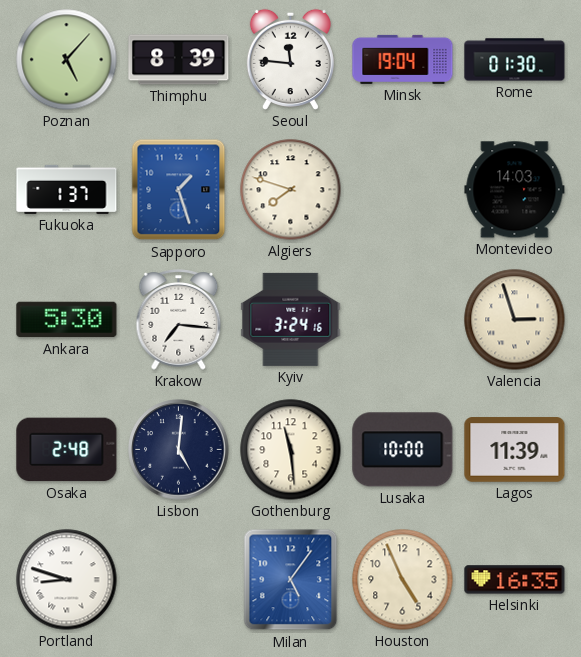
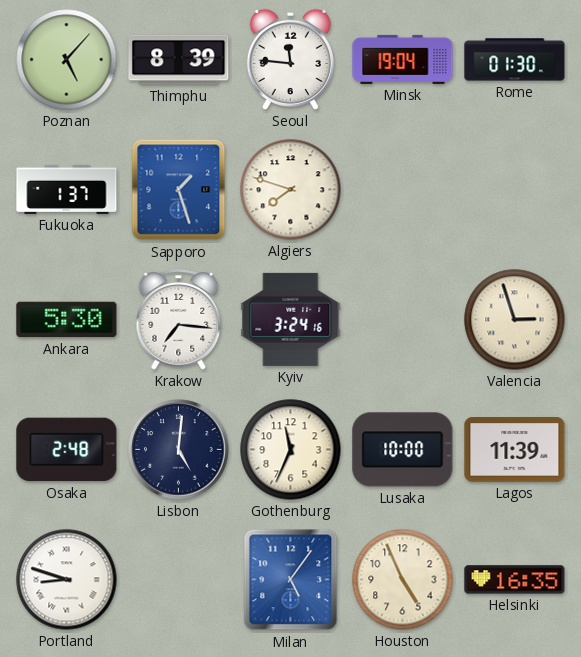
Montevideo: 14:03 -> none (515, 190)
Gothenburg: 11:29 -> 11:34 (291, 450)
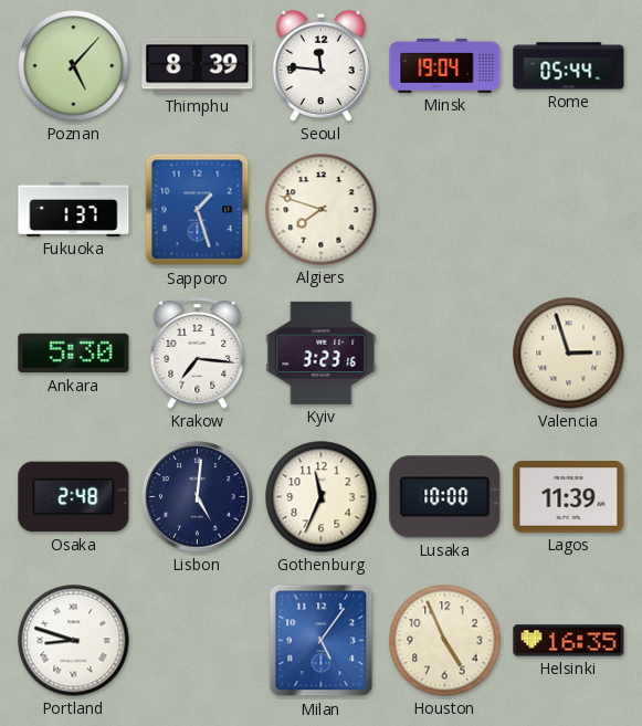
Rome: 01:30 -> 05:44 (569, 66)
Kyiv: 3:24 -> 3:23 (322, 353)
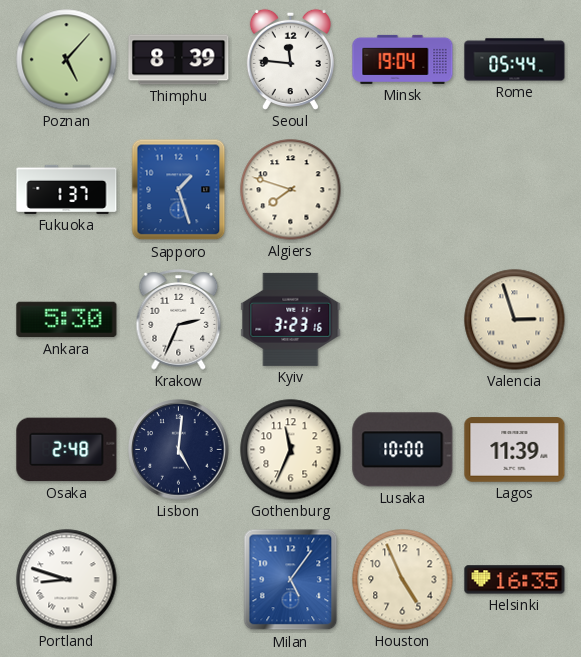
Krakow: 7:16 -> 2:34 (179, 320)
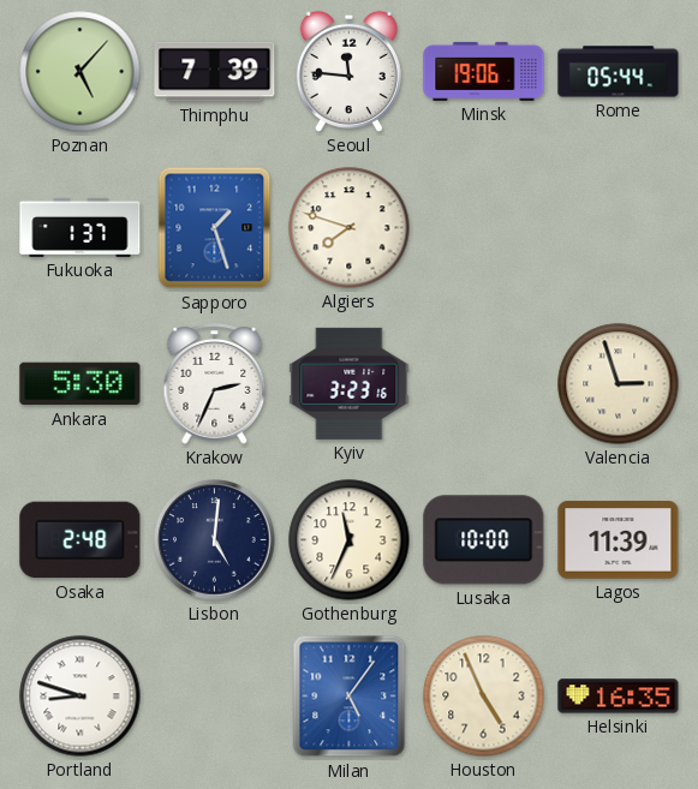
Thimphu: 8:39 -> 7:39 (215, 72)
Minsk: 19:04 -> 19:06 (484, 71)
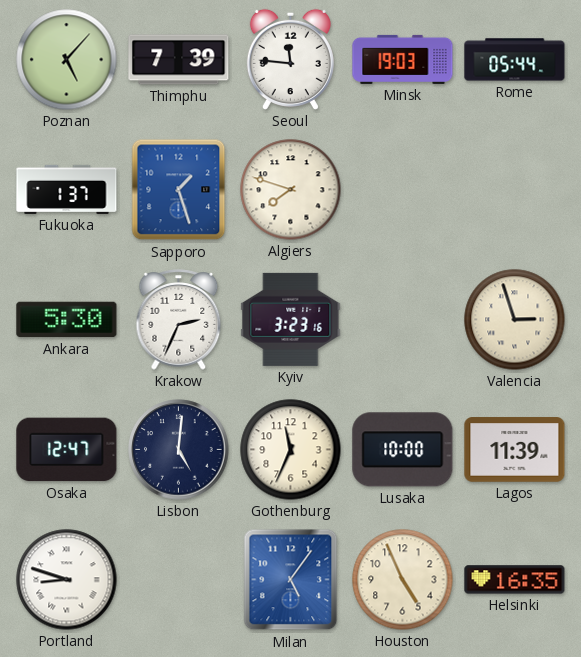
Minsk: 19:06 -> 19:03 (403, 59)
Osaka: 2:48 -> 12:47 (67, 450)
